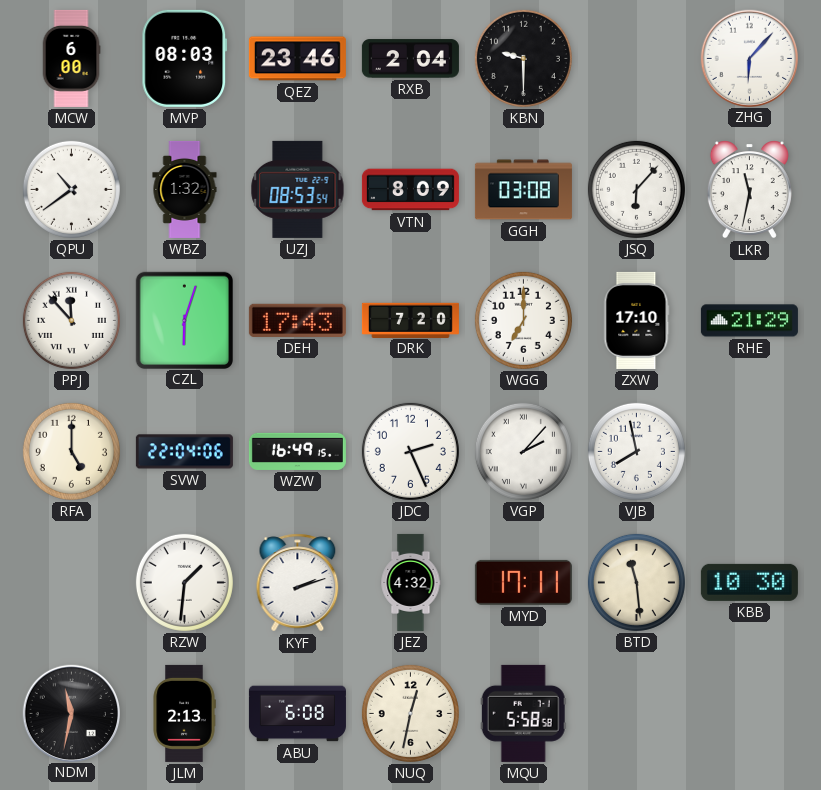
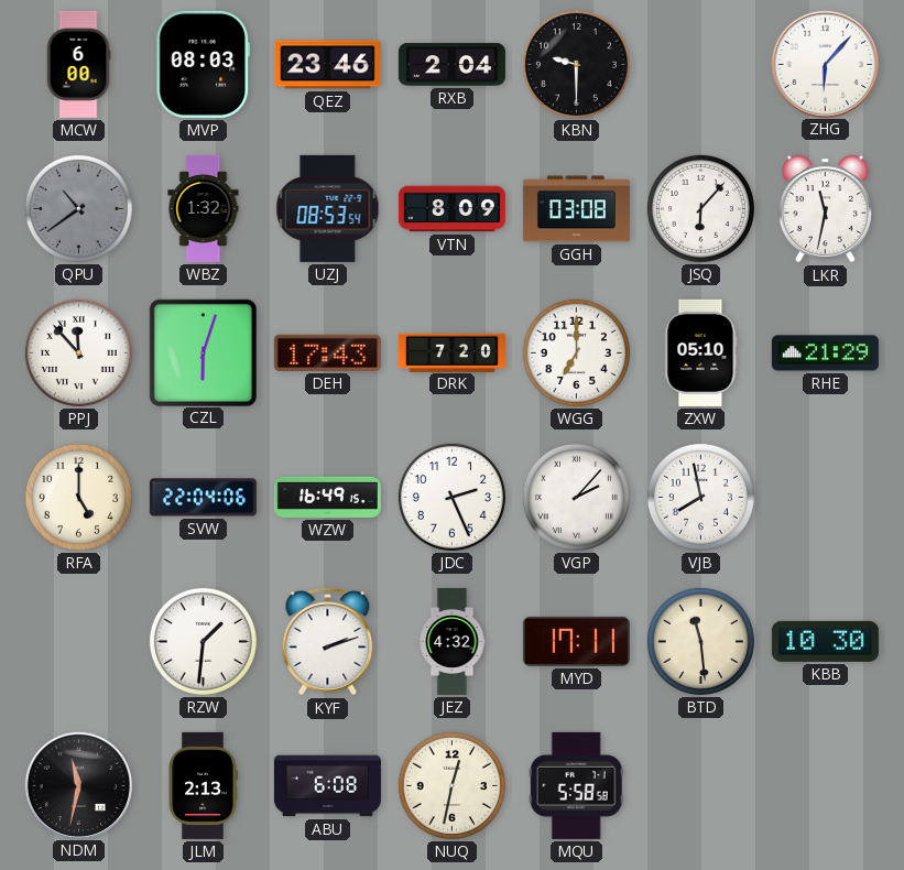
QPU dial: white -> grey (78, 208)
ZXW: 17:10 -> 05:10 (701, 352)
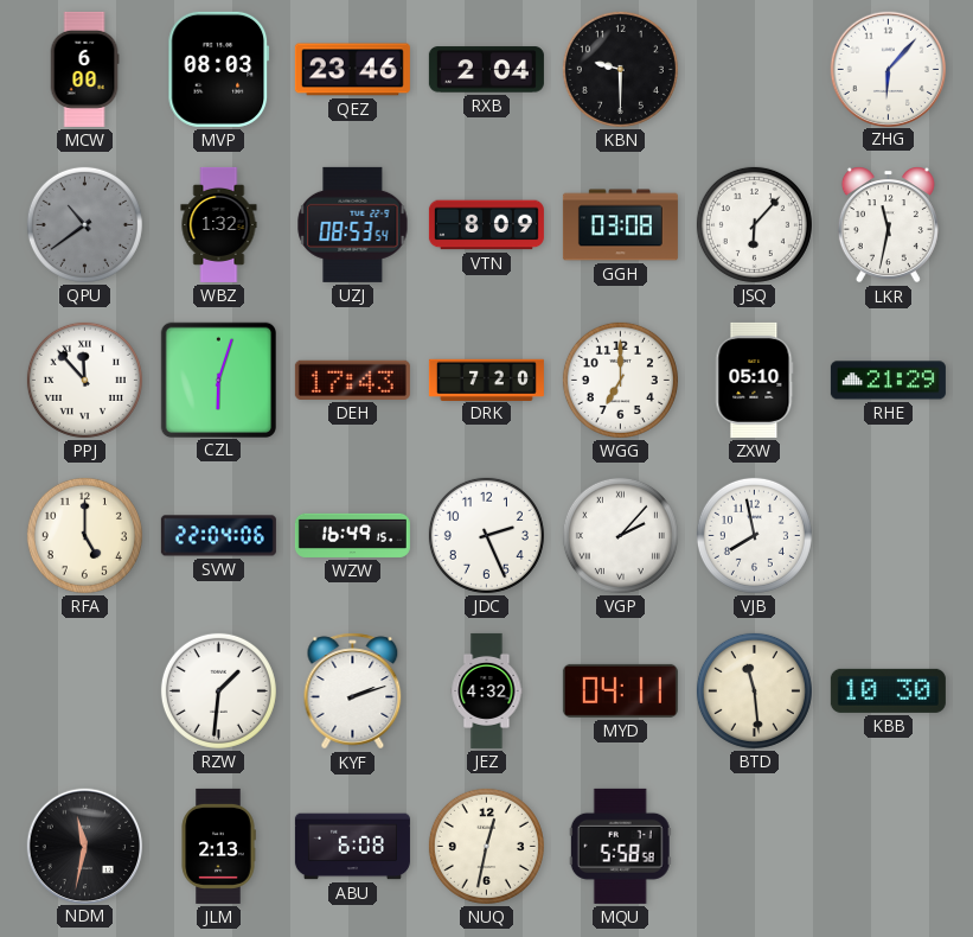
MYD: 17:11 -> 04:11 (620, 690)
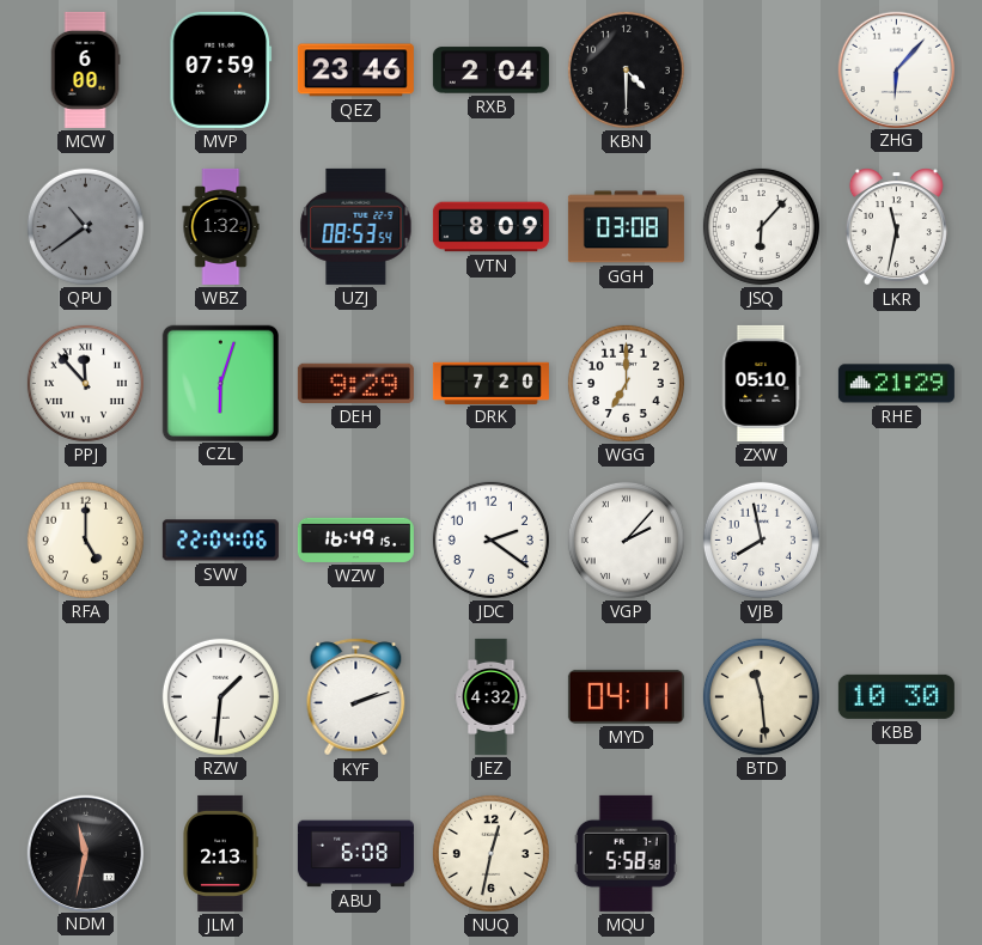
MVP: 08:03 -> 07:59 (221, 69)
KBN: 9:30 -> 4:30 (626, 69)
DEH: 17:43 -> 9:29 (355, 383)
JDC: 2:26 -> 2:21 (490, 539)
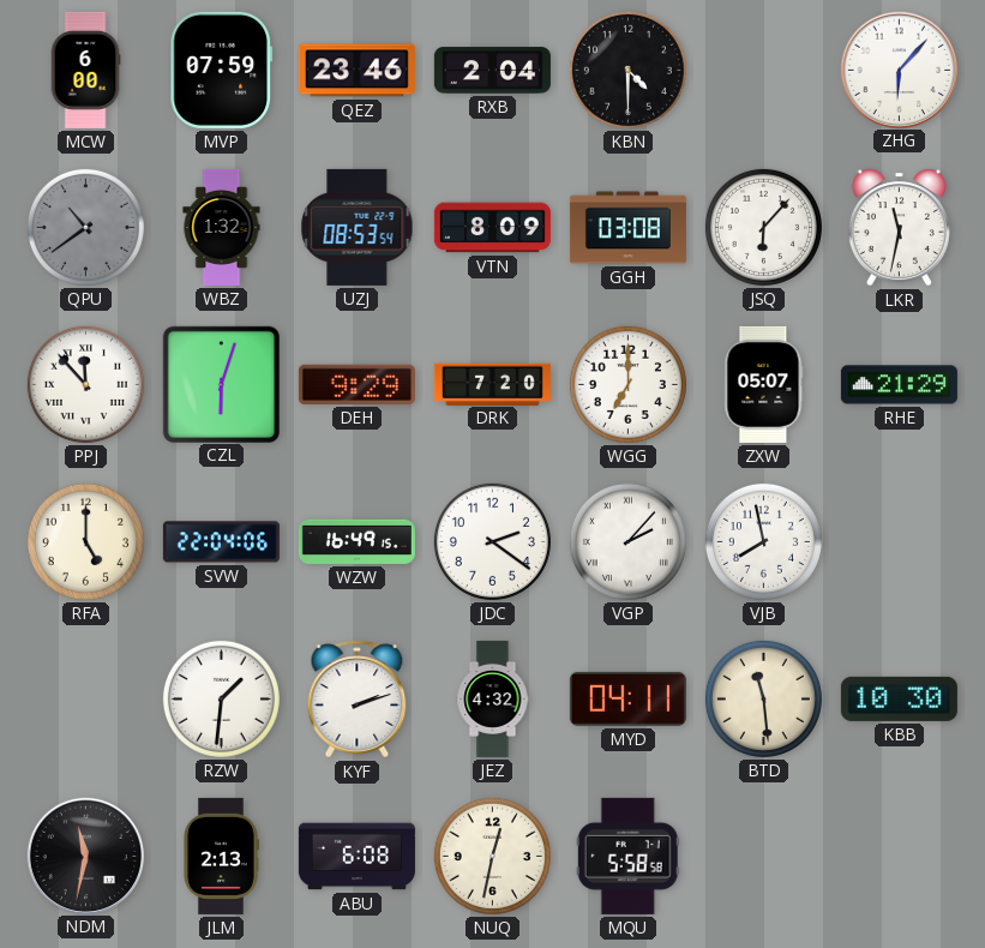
ZXW: 05:10 -> 05:07 (764, 384)
